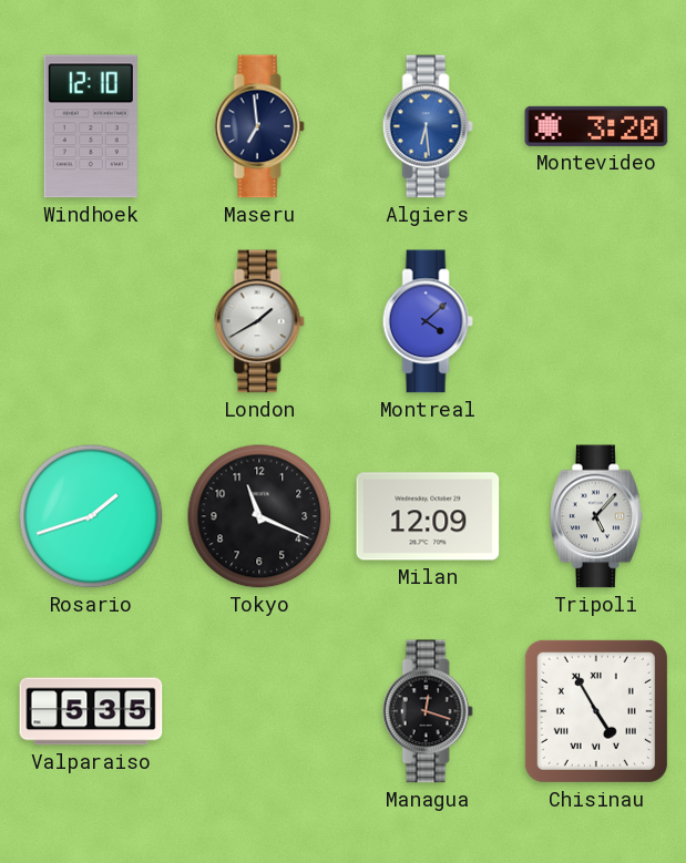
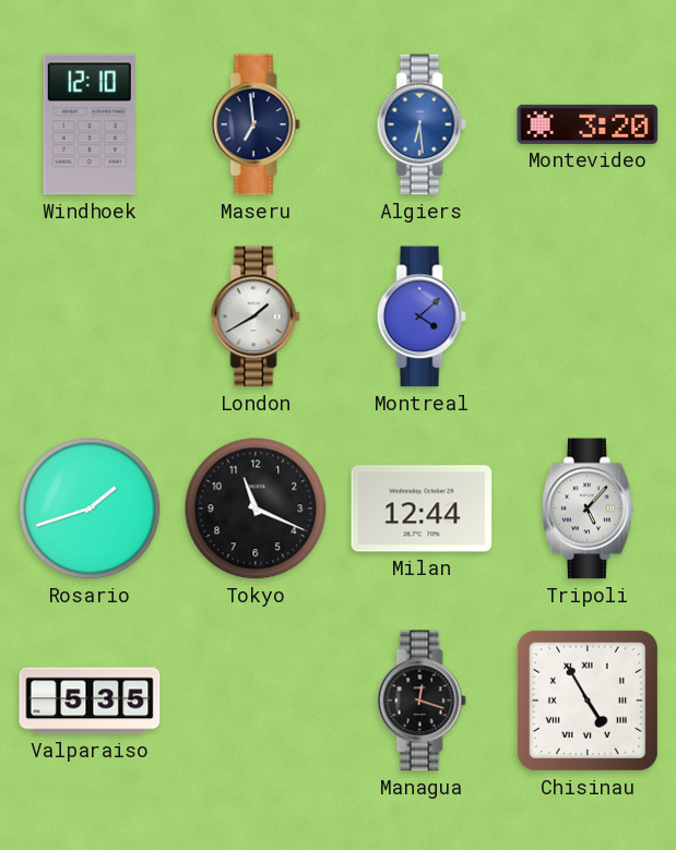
Milan: 12:09 -> 12:44 (422, 508)
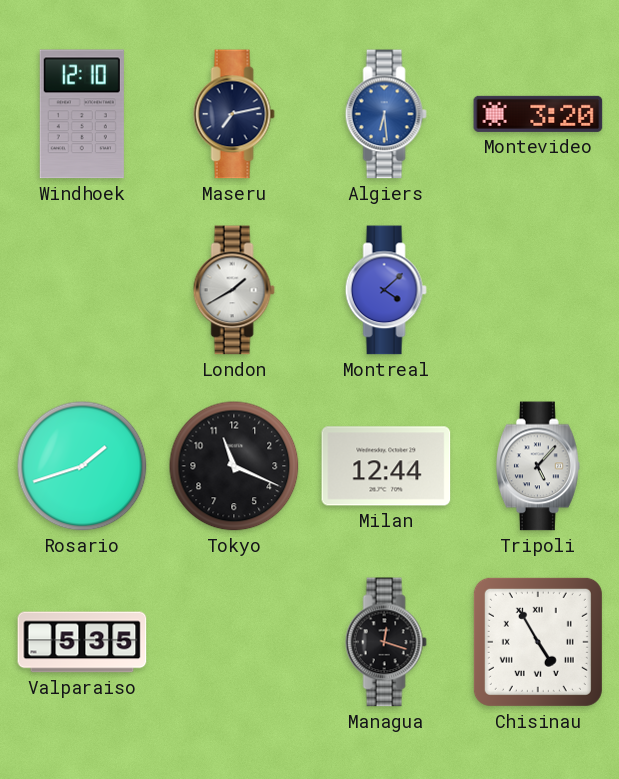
Maseru: 6:59 -> 7:13 (234, 114)
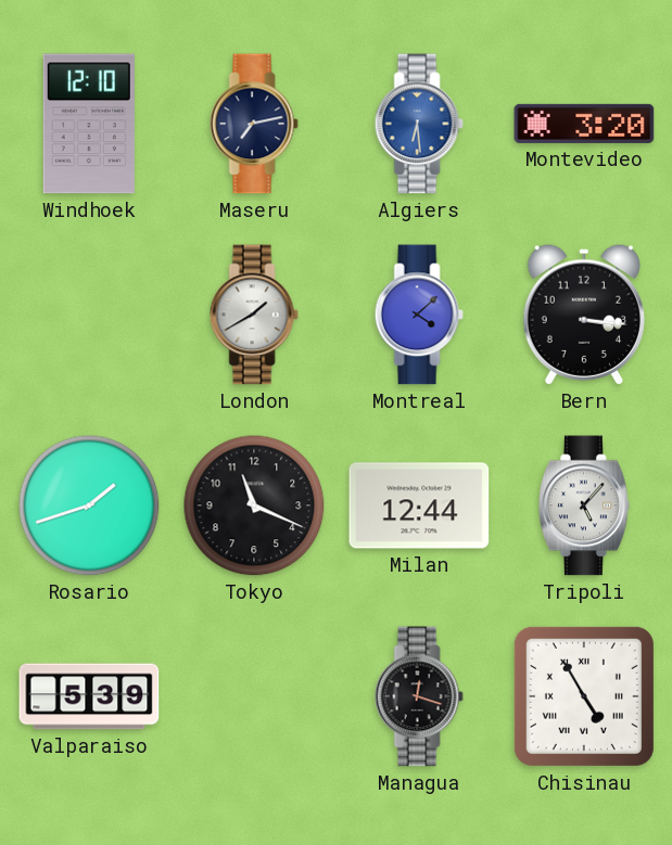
Bern: none -> 3:16 (584, 315)
Valparaiso: 5:35 -> 5:39 (89, 696)
